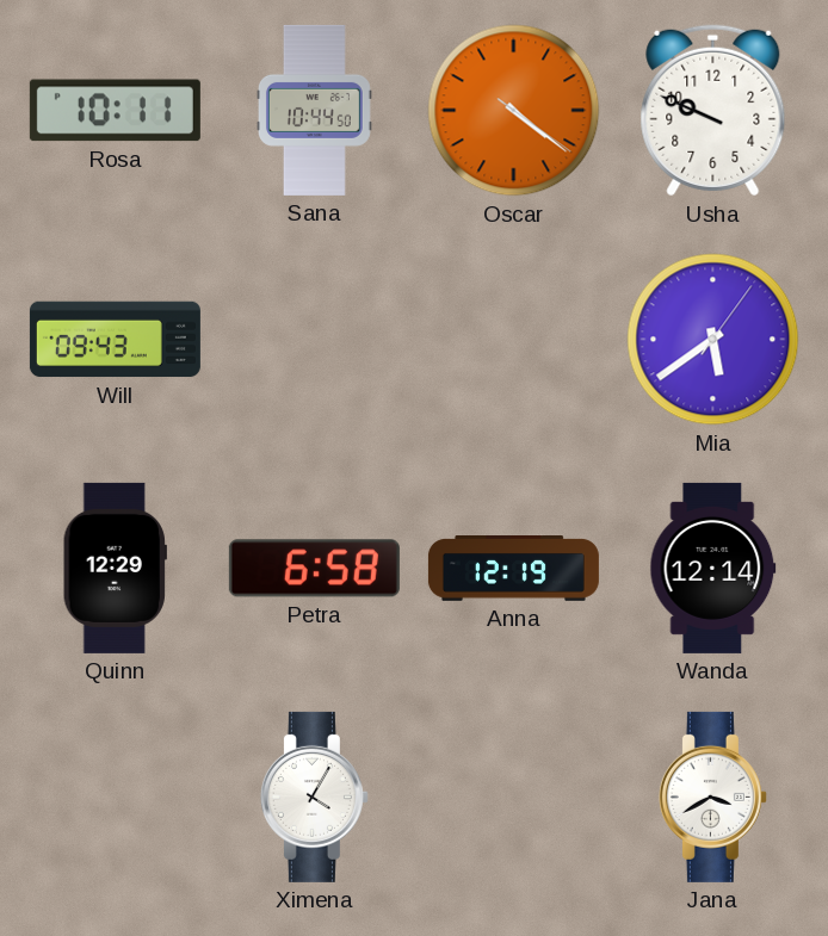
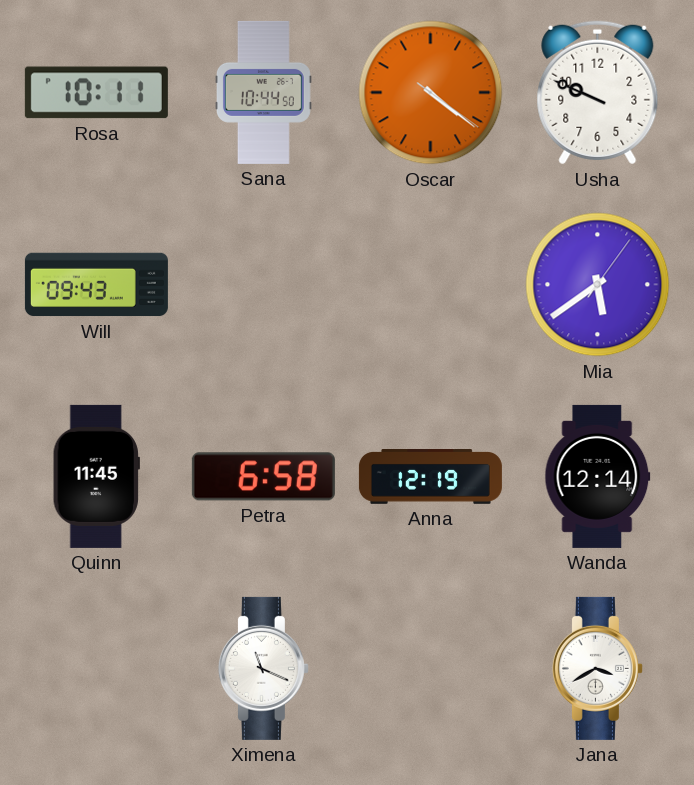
Quinn: 12:29 -> 11:45 (96, 476)
Ximena: 4:05 -> 11:19 (263, 668)
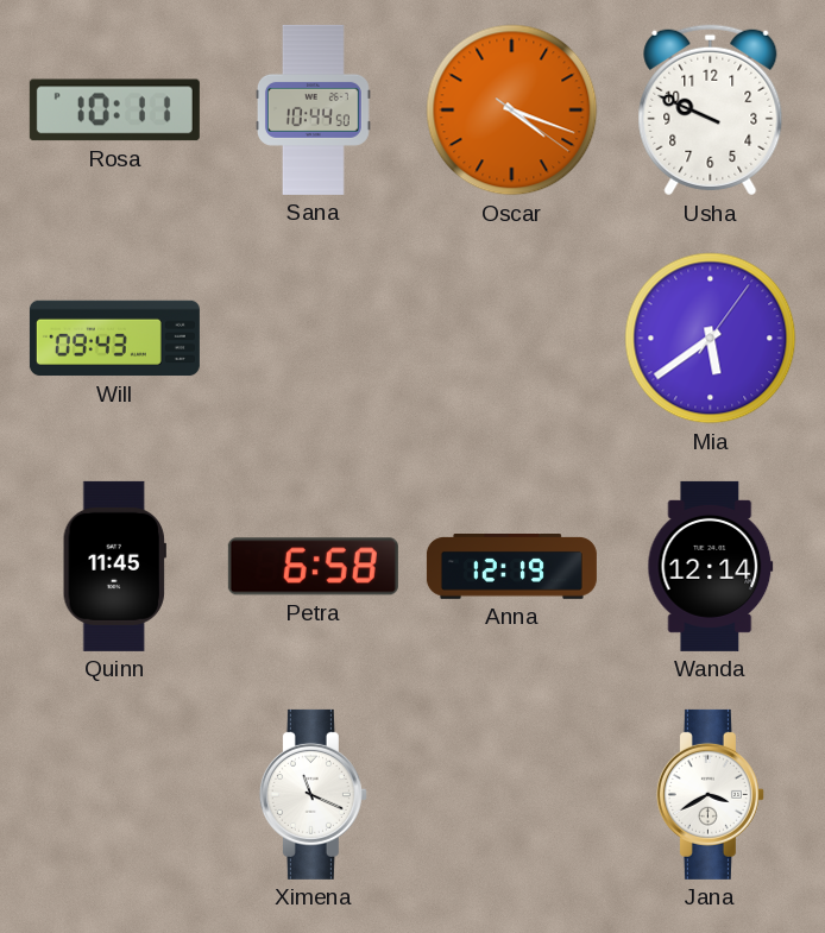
Oscar: 4:21 -> 4:18 (512, 111)
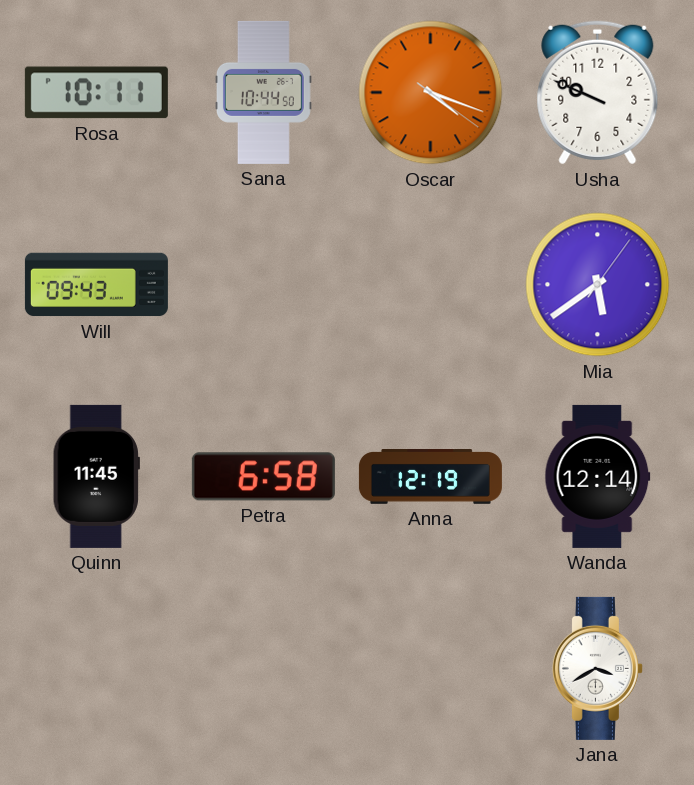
Ximena: 11:19 -> none (313, 794)
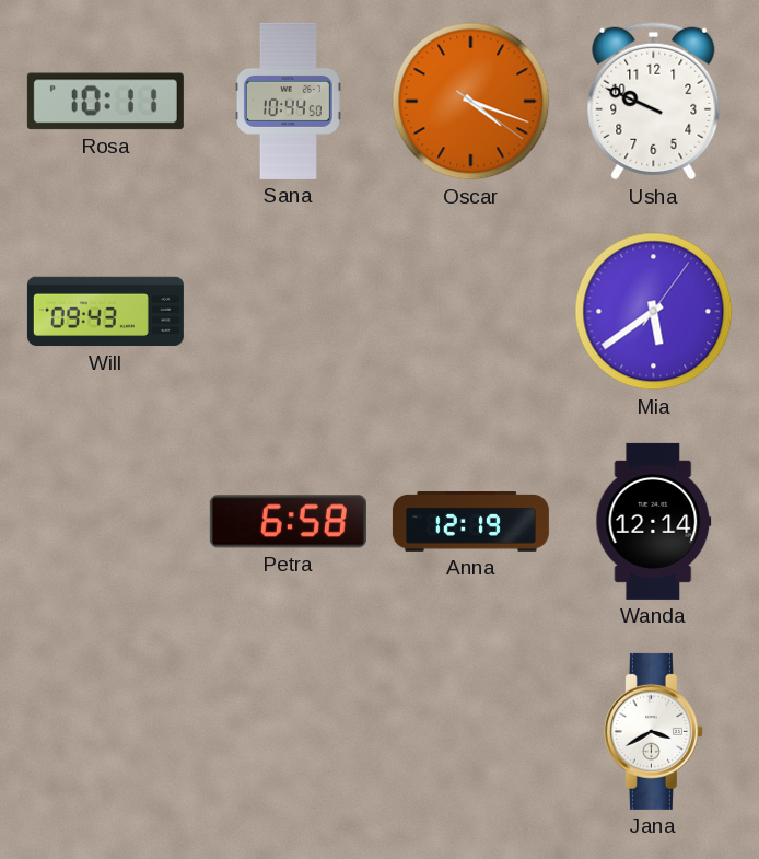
Quinn: 11:45 -> none (96, 476)
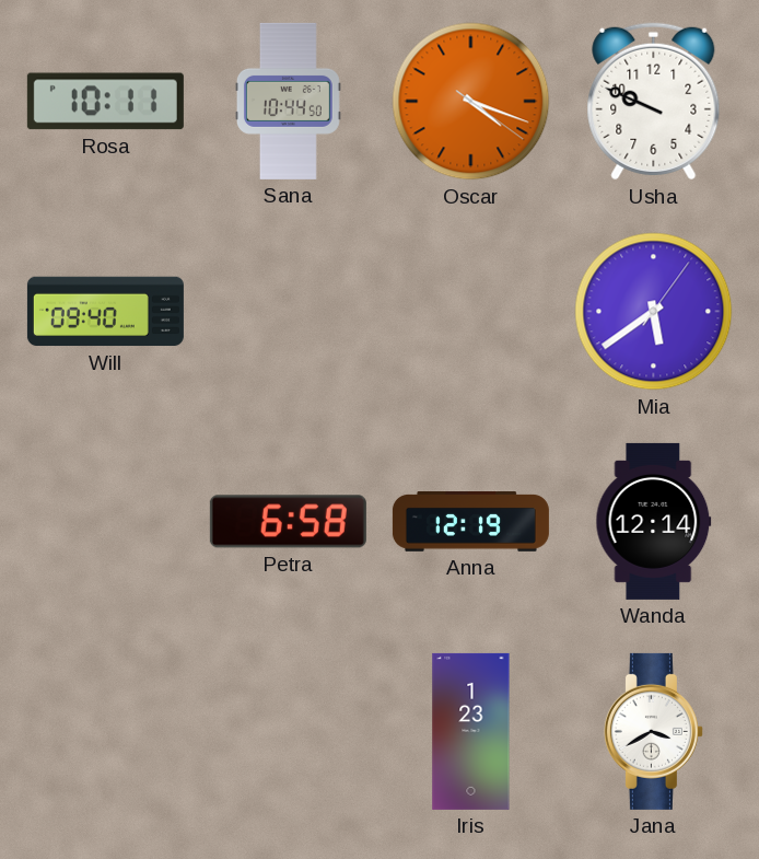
Will: 09:43 -> 09:40 (105, 312)
Iris: none -> 1:23 (471, 731)
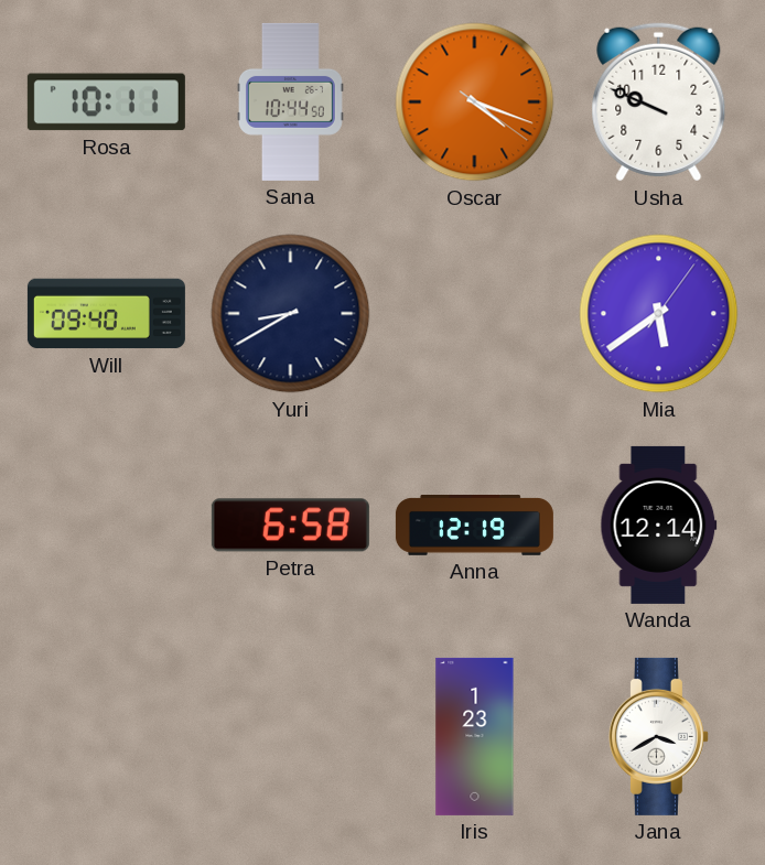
Yuri: none -> 8:40 (291, 314)
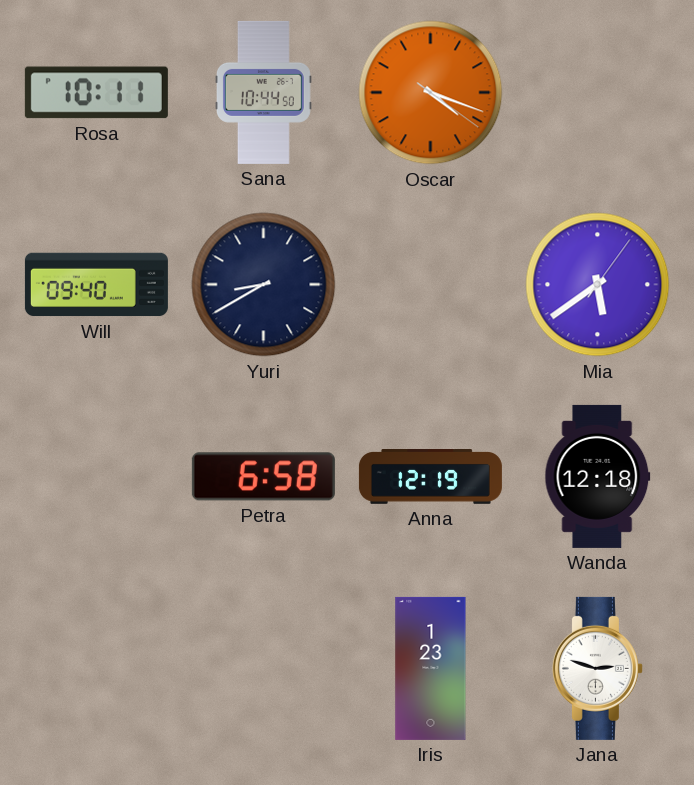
Usha: 9:49 -> none (659, 102)
Wanda: 12:14 -> 12:18 (598, 476)
Jana: 3:40 -> 2:48 (597, 668)
